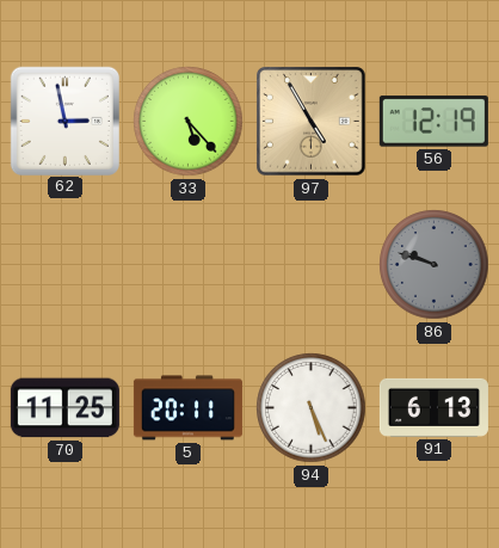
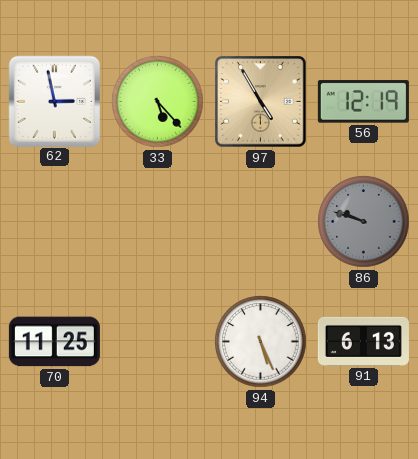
5: 20:11 -> none (187, 408)
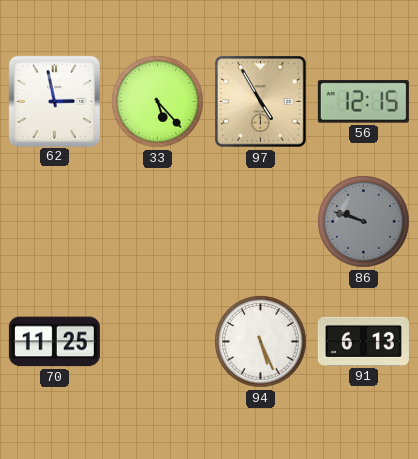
56: 12:19 -> 12:15 (363, 102)
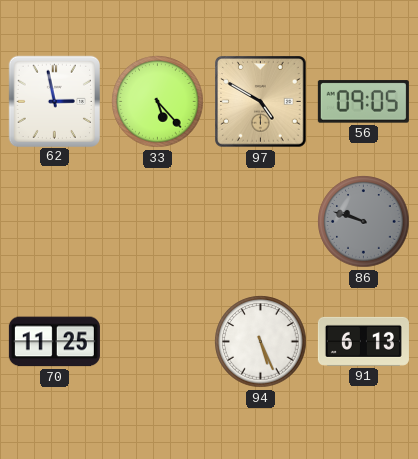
97: 4:55 -> 4:50 (261, 102)
56: 12:15 -> 09:05 (363, 102)
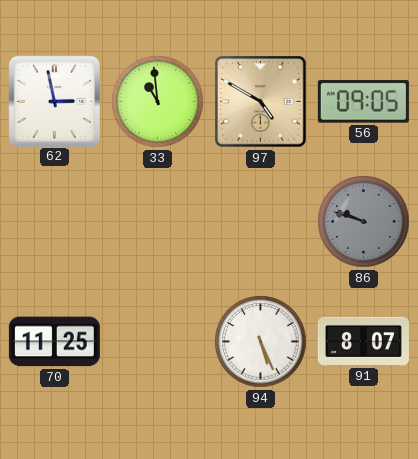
33: 5:23 -> 10:59 (158, 102)
91: 6:13 -> 8:07 (363, 341)
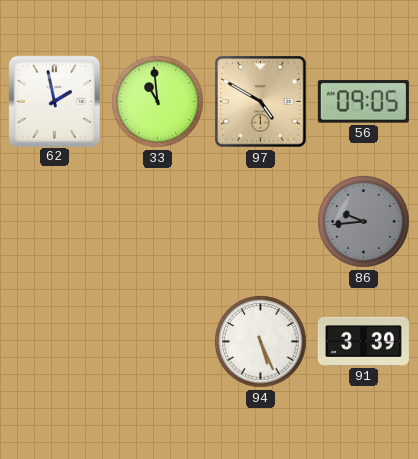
62: 2:58 -> 1:58 (54, 101)
86: 9:48 -> 9:44 (364, 222)
70: 11:25 -> none (54, 342)
91: 8:07 -> 3:39 (363, 341)
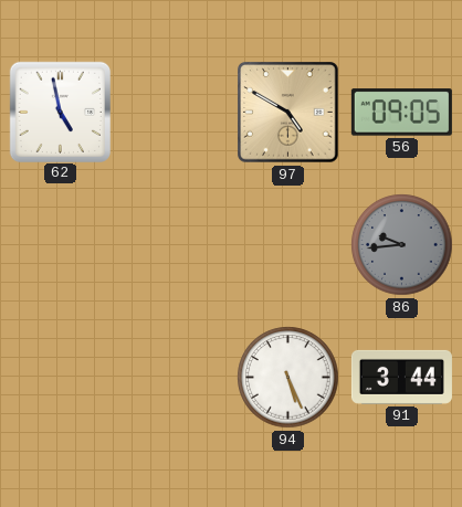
62: 1:58 -> 4:58 (60, 112)
33: 10:59 -> none (158, 102)
91: 3:39 -> 3:44 (401, 377)
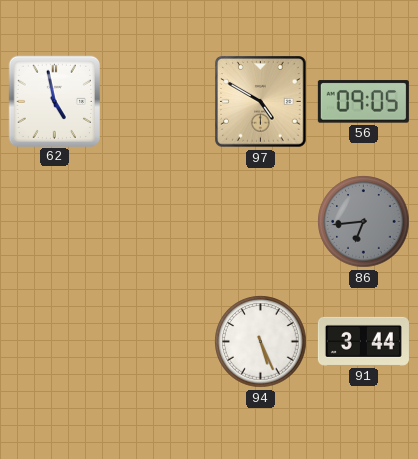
86: 9:44 -> 6:44 (364, 222)
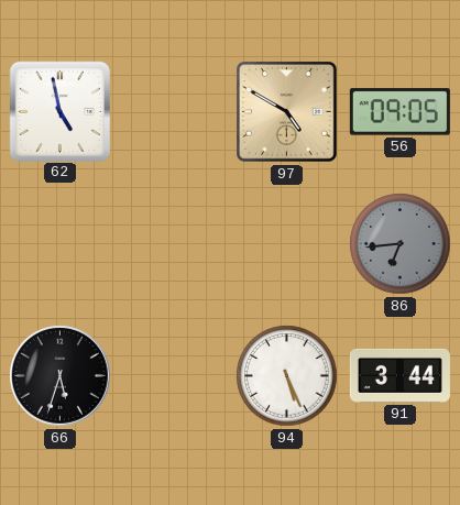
66: none -> 5:33 (61, 376)
